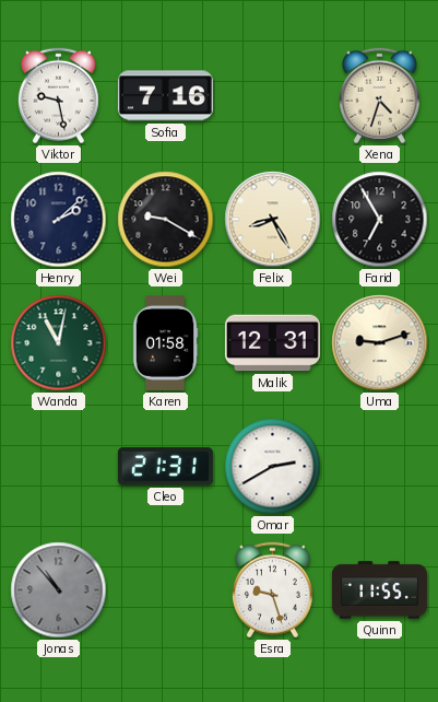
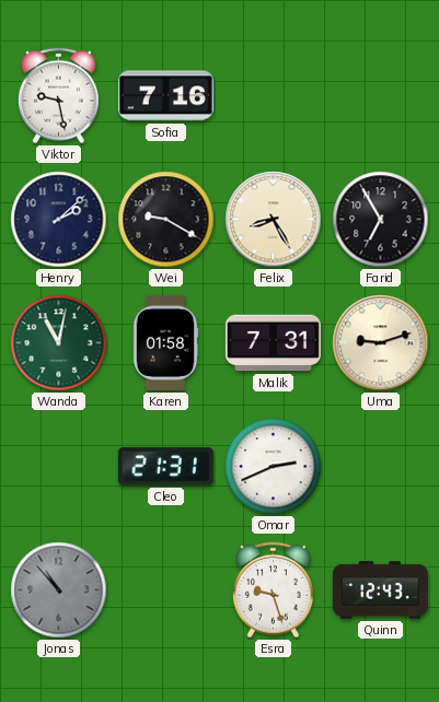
Xena: 4:33 -> none (379, 96)
Malik: 12:31 -> 7:31 (273, 343)
Omar: 2:40 -> 2:41 (274, 467)
Quinn: 11:55 -> 12:43 (380, 590)
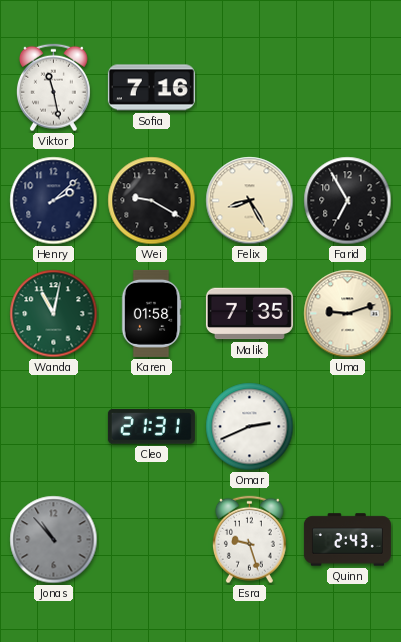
Viktor: 9:28 -> 11:28 (53, 88)
Malik: 7:31 -> 7:35 (249, 314)
Quinn: 12:43 -> 2:43 (347, 540)
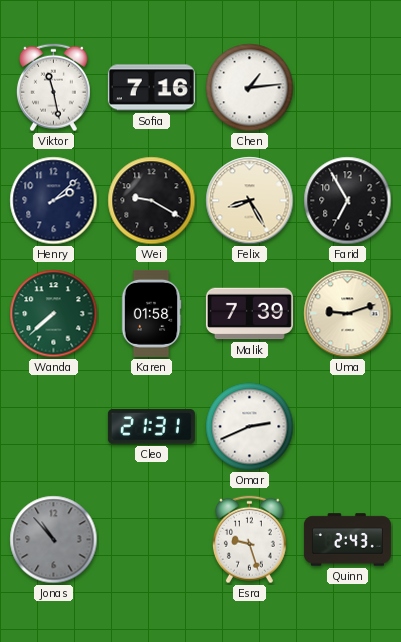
Chen: none -> 1:14 (250, 88)
Wanda: 11:02 -> 7:38 (54, 314)
Malik: 7:35 -> 7:39 (249, 314)
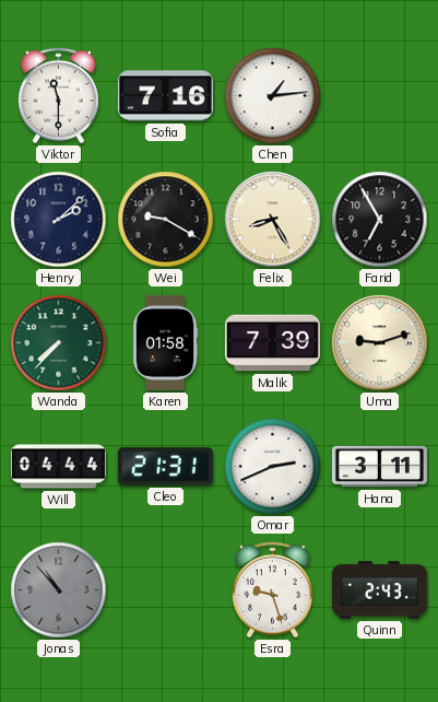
Viktor: 11:28 -> 11:30 (58, 96)
Wanda: 7:38 -> 7:37 (59, 343)
Will: none -> 04:44 (58, 467)
Hana: none -> 3:11 (379, 467)
